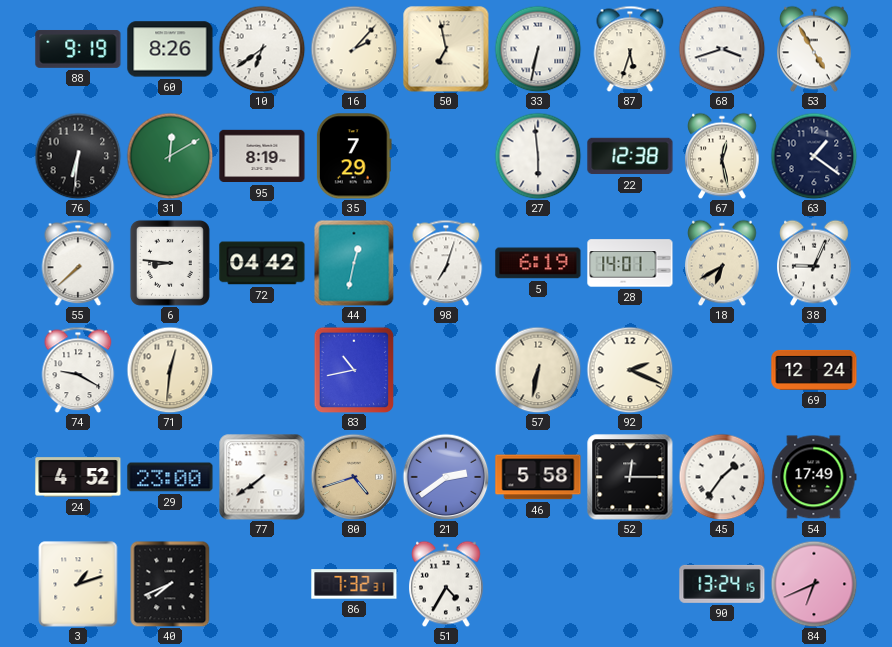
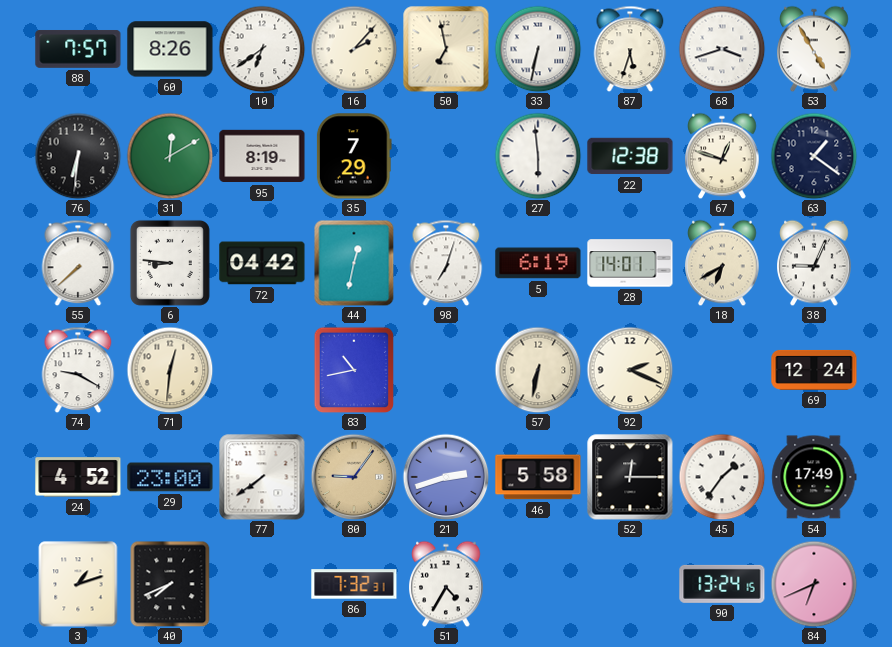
88: 9:19 -> 7:57 (78, 49)
67: 12:28 -> 12:48 (722, 156)
80: 4:42 -> 9:06 (354, 477)
21: 2:39 -> 2:42 (446, 477)
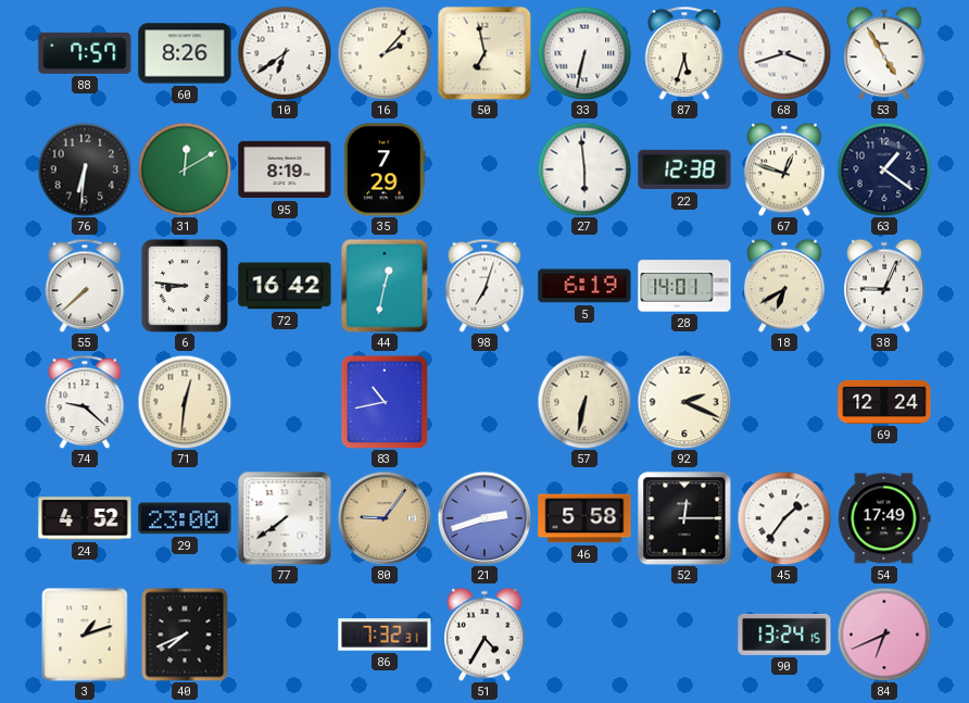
72: 04:42 -> 16:42 (285, 286)
74: 9:20 -> 9:22 (85, 402)
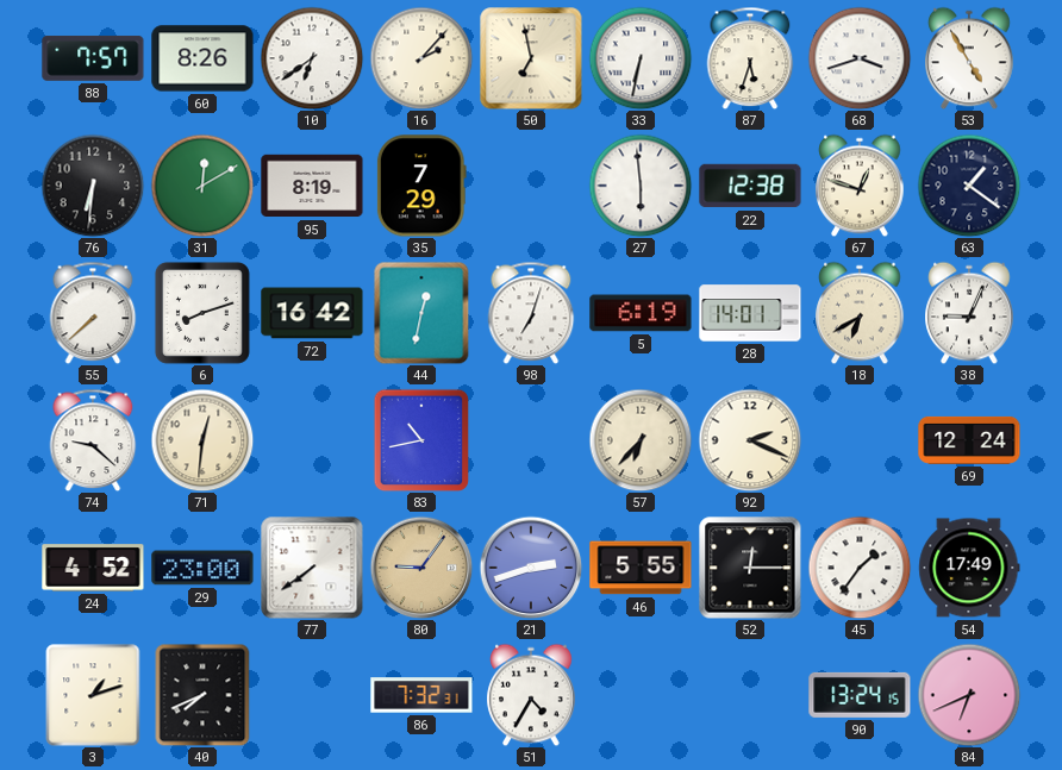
6: 8:46 -> 8:12 (202, 313)
57: 6:32 -> 6:37 (641, 440)
46: 5:58 -> 5:55 (641, 568)
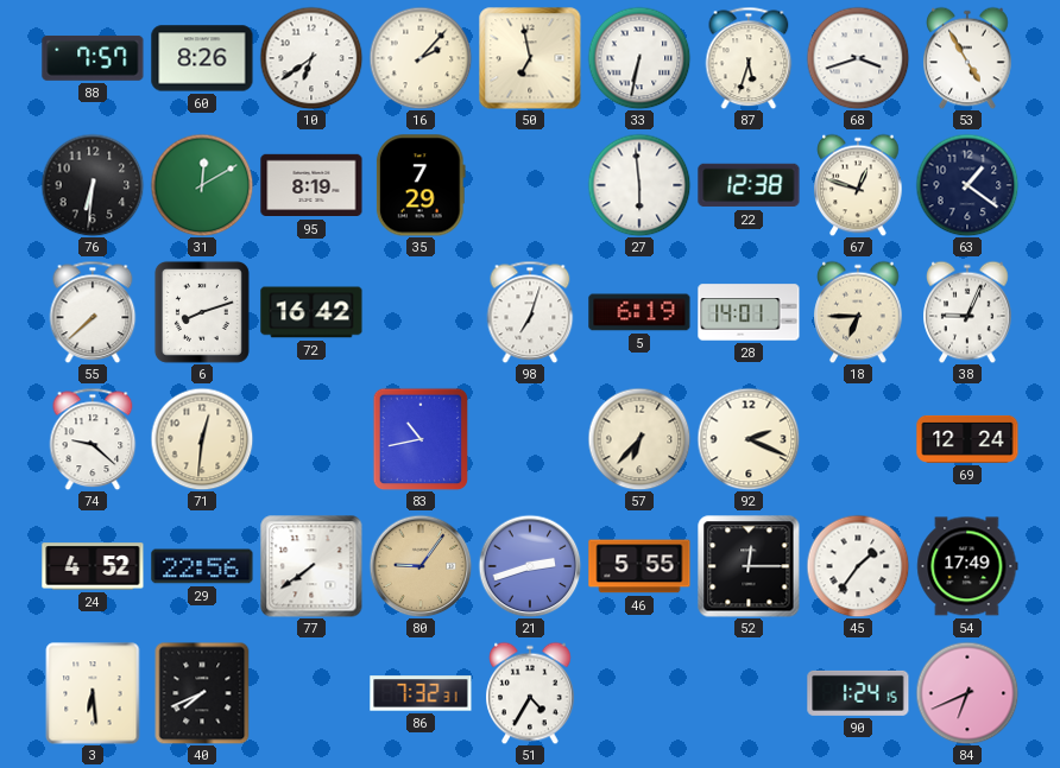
44: 12:32 -> none (421, 313)
18: 6:40 -> 6:45 (858, 312)
29: 23:00 -> 22:56 (202, 566)
3: 1:12 -> 6:29 (93, 693)
90: 13:24 -> 1:24 (858, 693)
